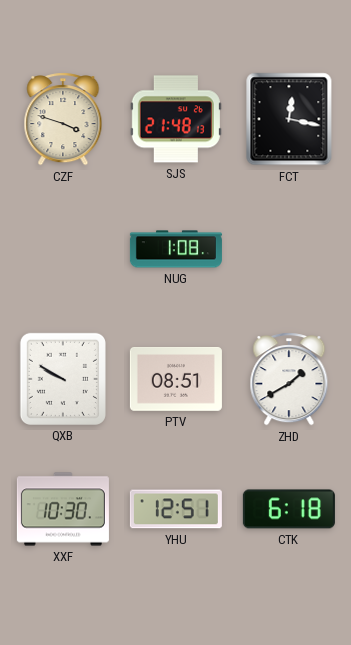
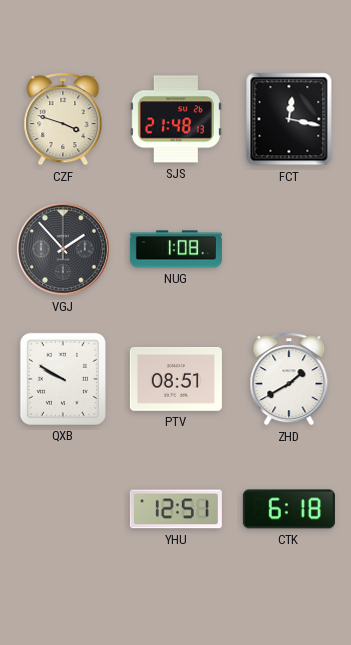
VGJ: none -> 1:53 (64, 250)
XXF: 10:30 -> none (63, 509)
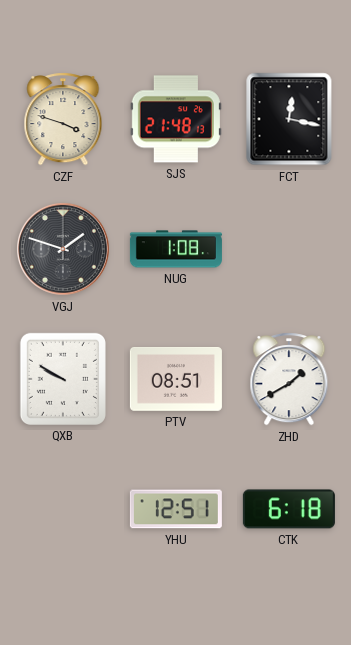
VGJ: 1:53 -> 1:48 (64, 250)
